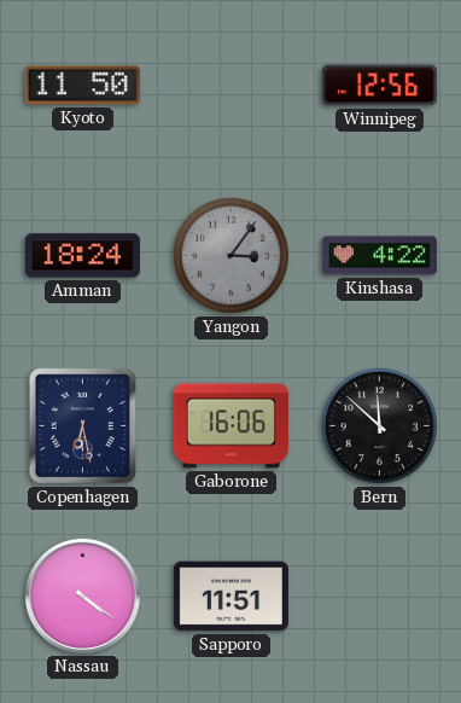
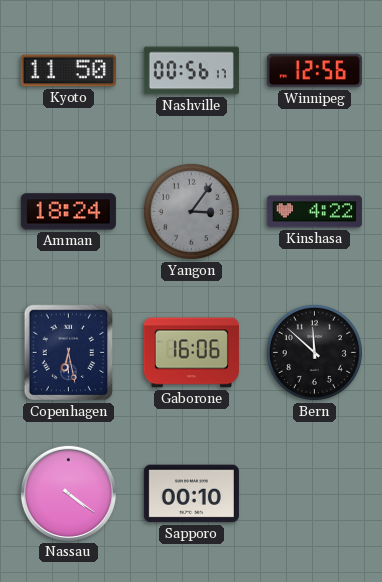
Nashville: none -> 00:56 (191, 71)
Sapporo: 11:51 -> 00:10 (191, 494)
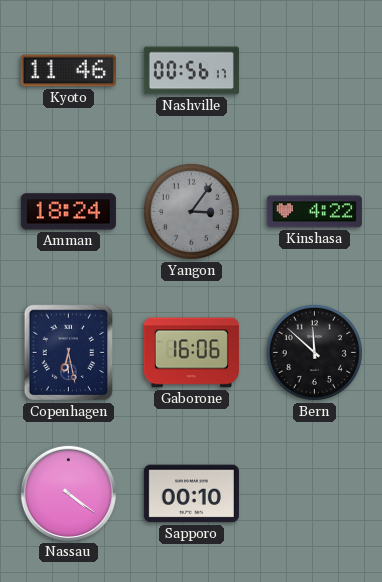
Kyoto: 11:50 -> 11:46 (68, 71)
Winnipeg: 12:56 -> none (314, 71)
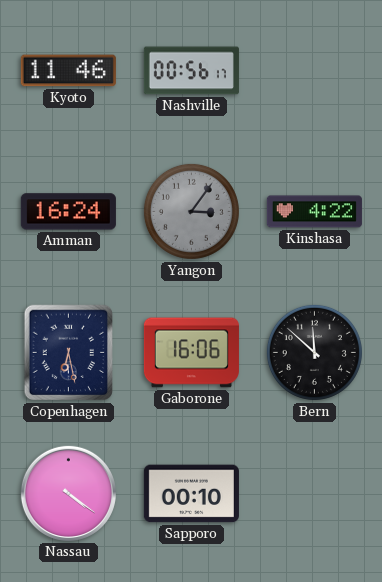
Amman: 18:24 -> 16:24 (68, 212)
